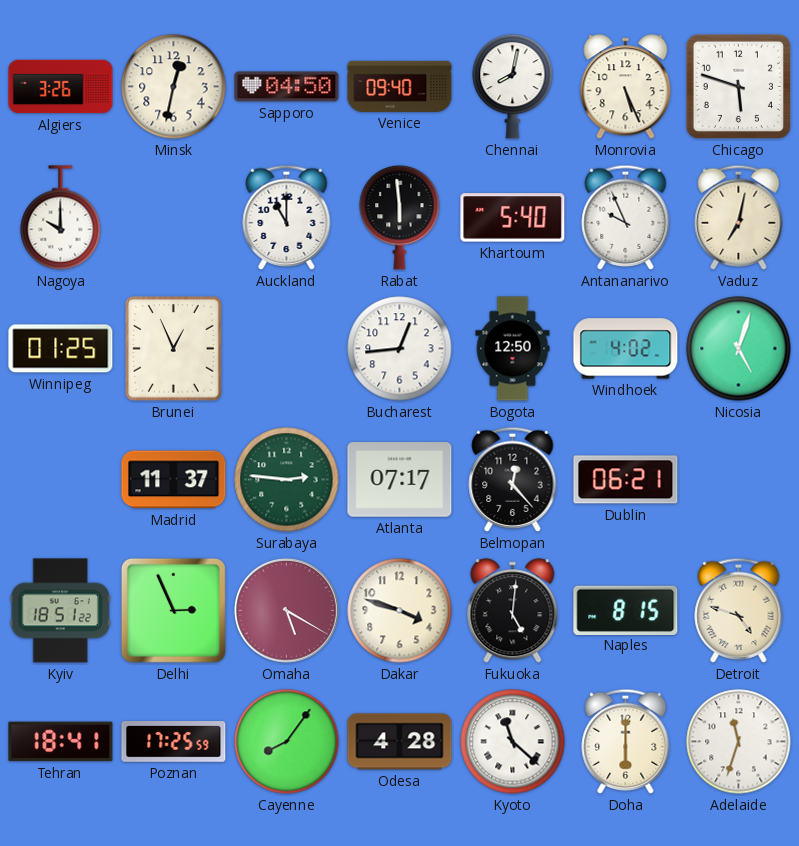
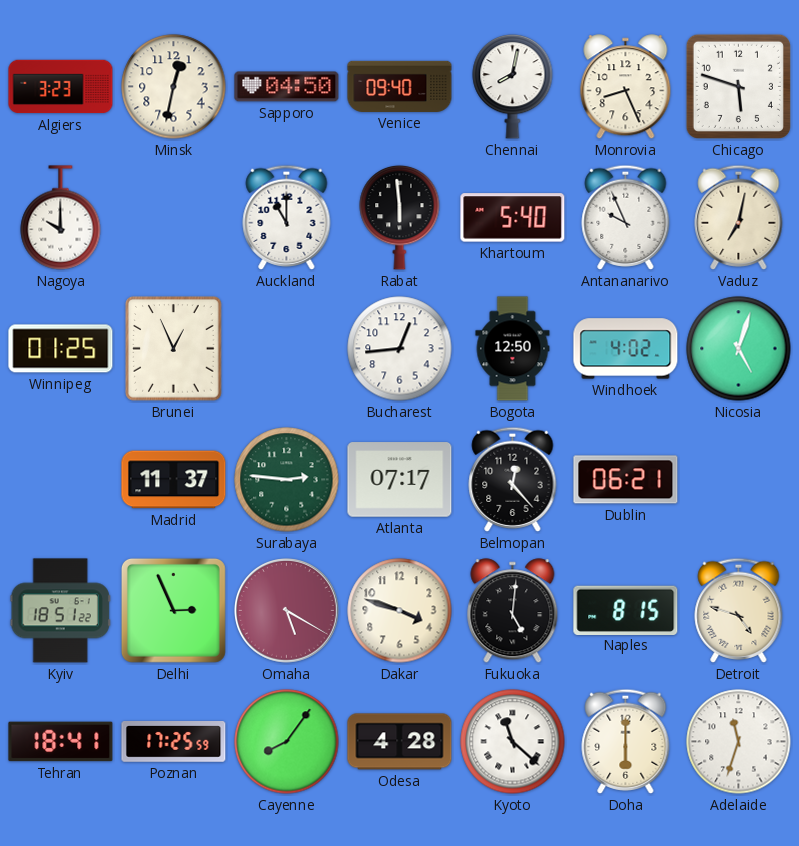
Algiers: 3:26 -> 3:23 (61, 87)
Monrovia: 5:26 -> 8:26 (626, 87)
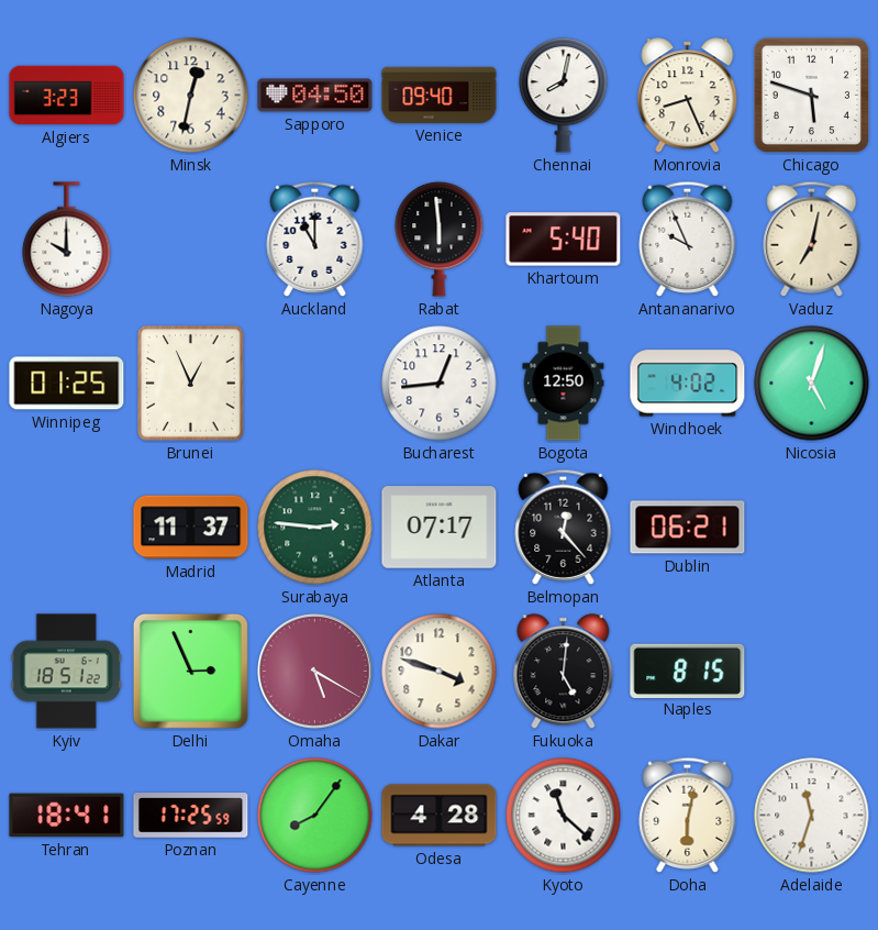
Detroit: 4:48 -> none (739, 610)
Doha: 6:00 -> 6:02 (688, 815)
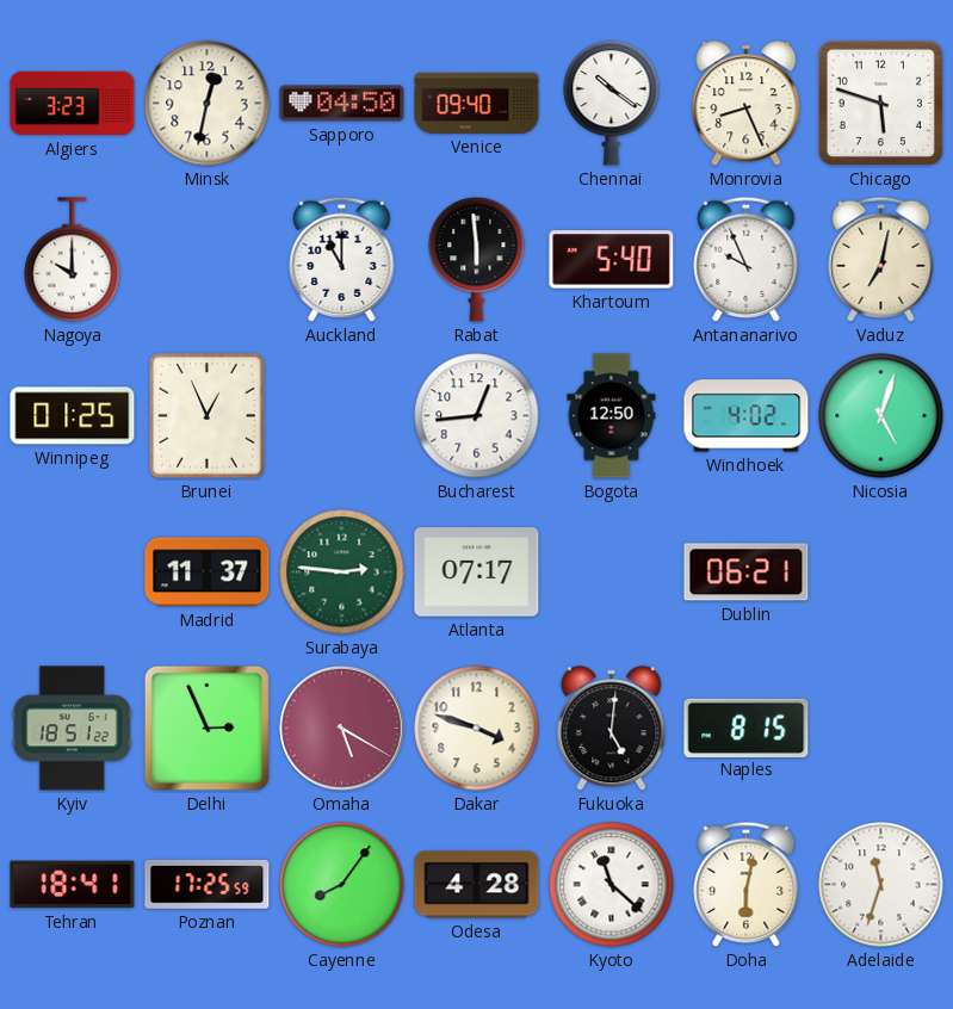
Chennai: 8:02 -> 10:21 (612, 103)
Belmopan: 12:23 -> none (564, 527)
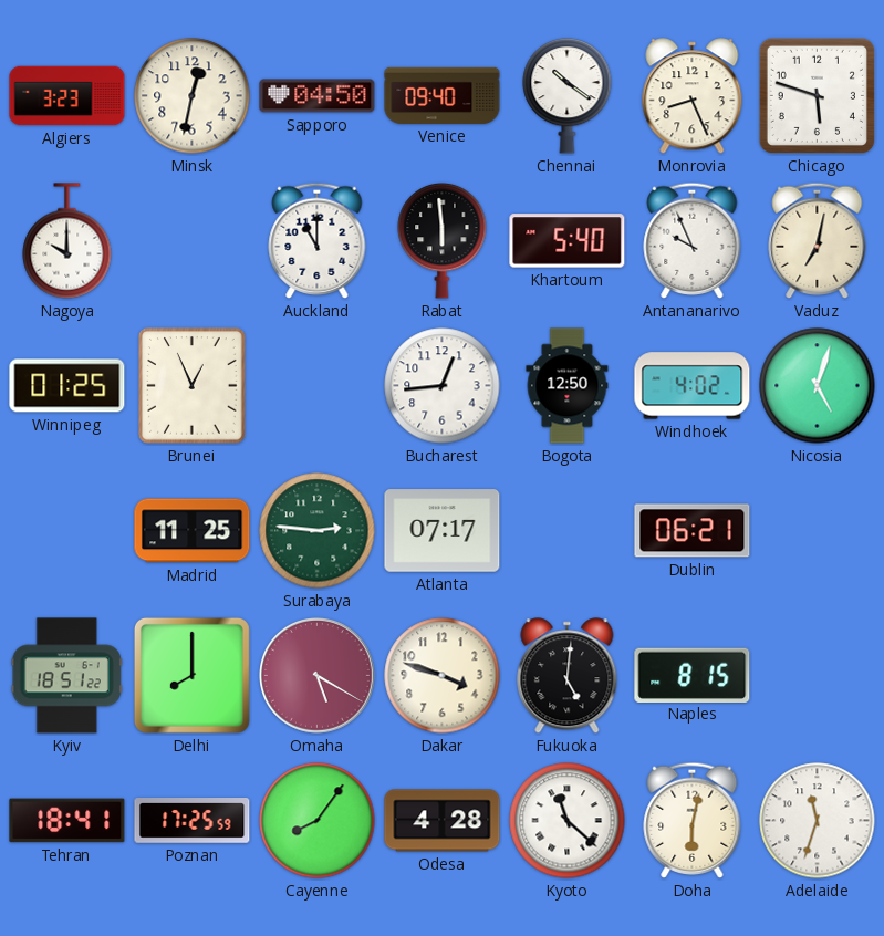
Madrid: 11:37 -> 11:25 (193, 531)
Delhi: 2:56 -> 8:00 (191, 675)
